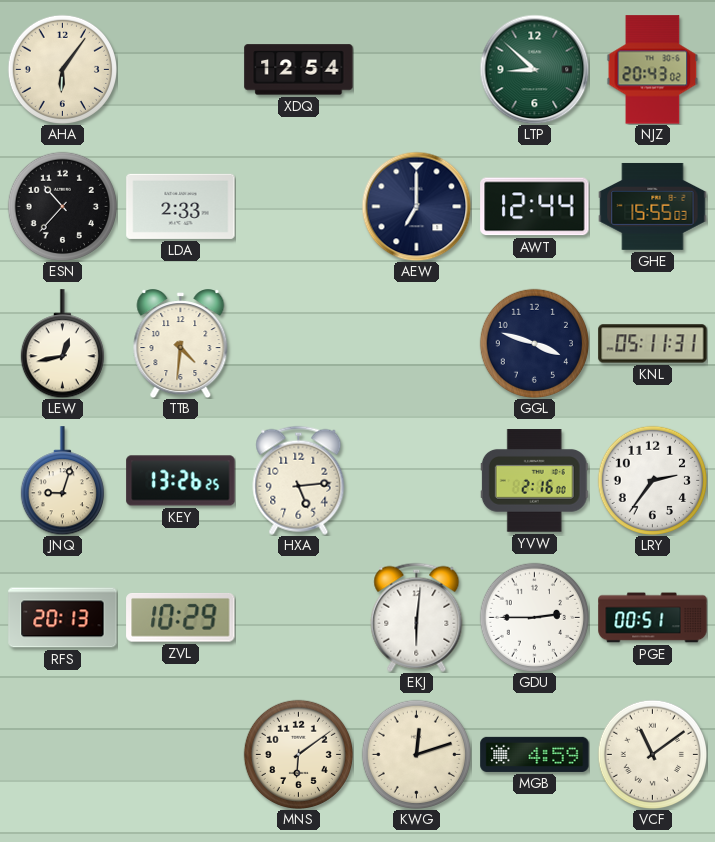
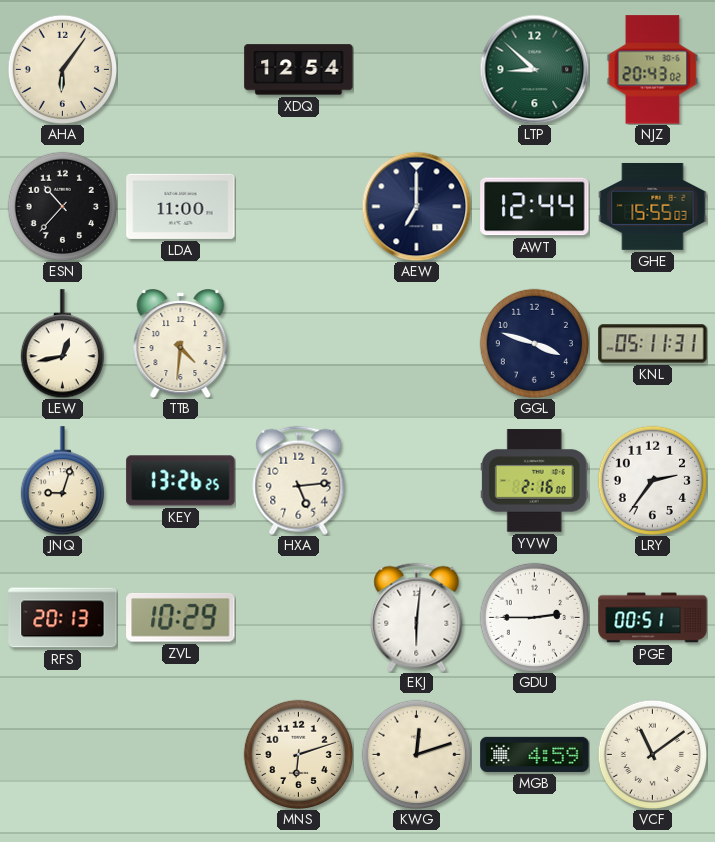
LDA: 2:33 -> 11:00 (181, 206)
MNS: 6:09 -> 6:12 (298, 754)
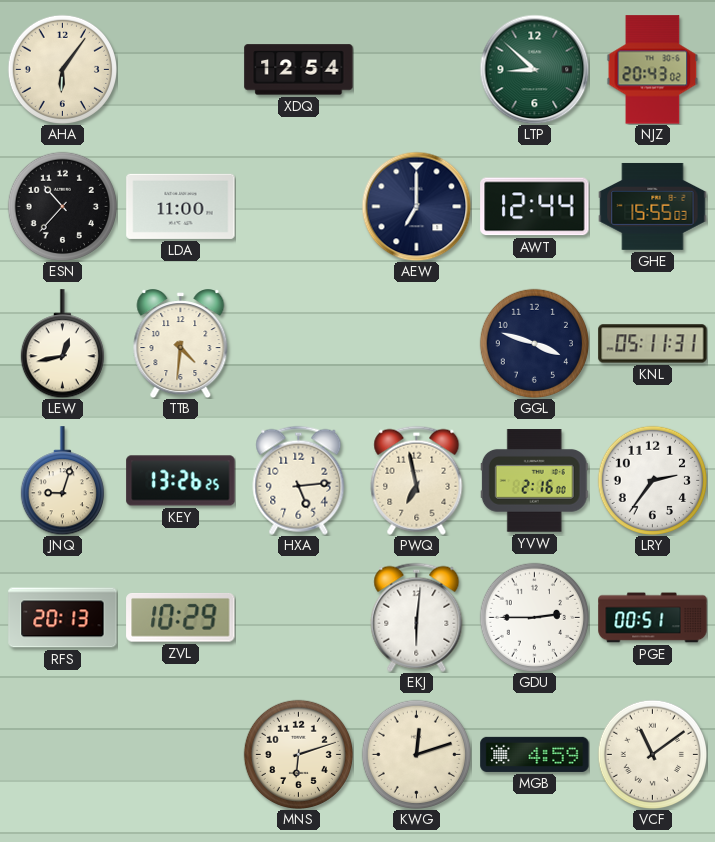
PWQ: none -> 6:58 (417, 480)
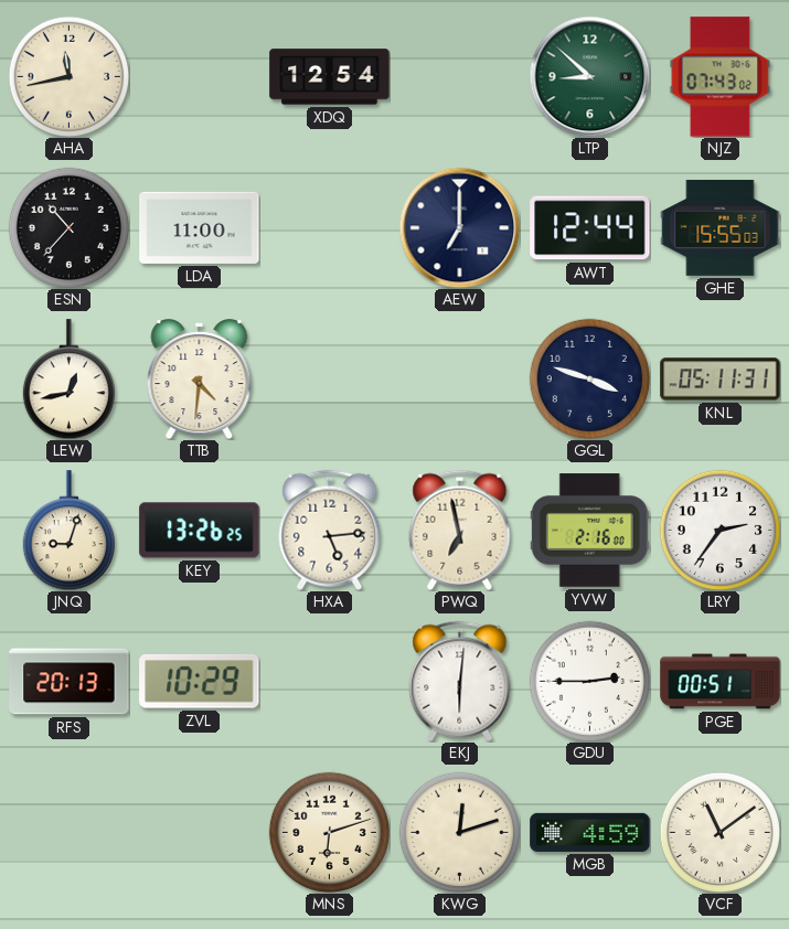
AHA: 6:06 -> 11:43 (68, 76)
NJZ: 20:43 -> 07:43 (721, 77)
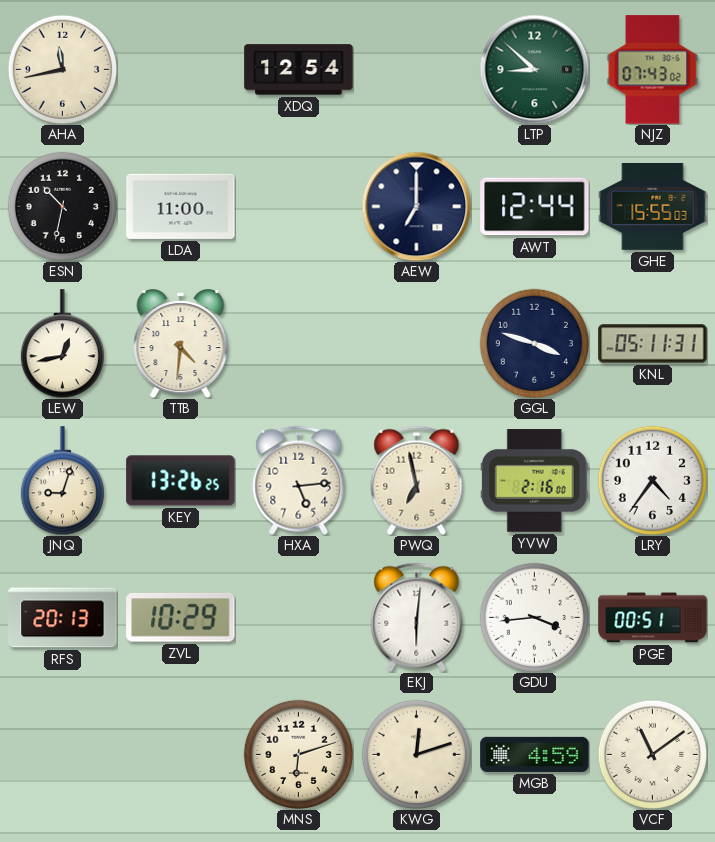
ESN: 10:37 -> 10:32 (62, 206)
LRY: 2:36 -> 4:36 (652, 480)
GDU: 2:45 -> 3:44 (534, 617)
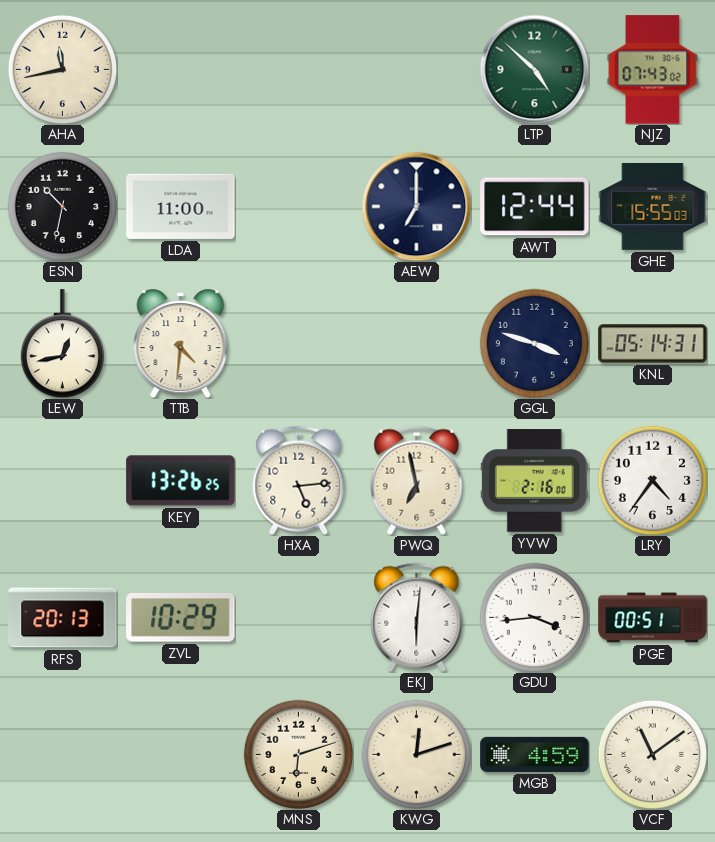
XDQ: 12:54 -> none (299, 70)
LTP: 8:52 -> 4:52 (534, 69)
KNL: 05:11 -> 05:14 (653, 344)
JNQ: 9:03 -> none (62, 481)
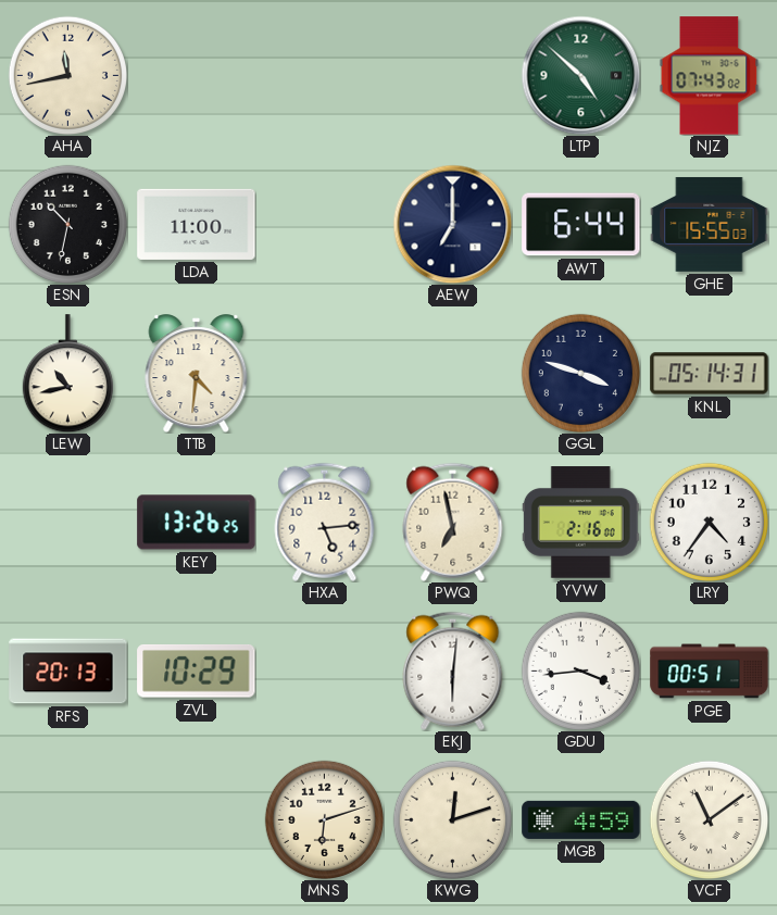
AWT: 12:44 -> 6:44 (581, 225)
LEW: 12:43 -> 10:43 (67, 374)
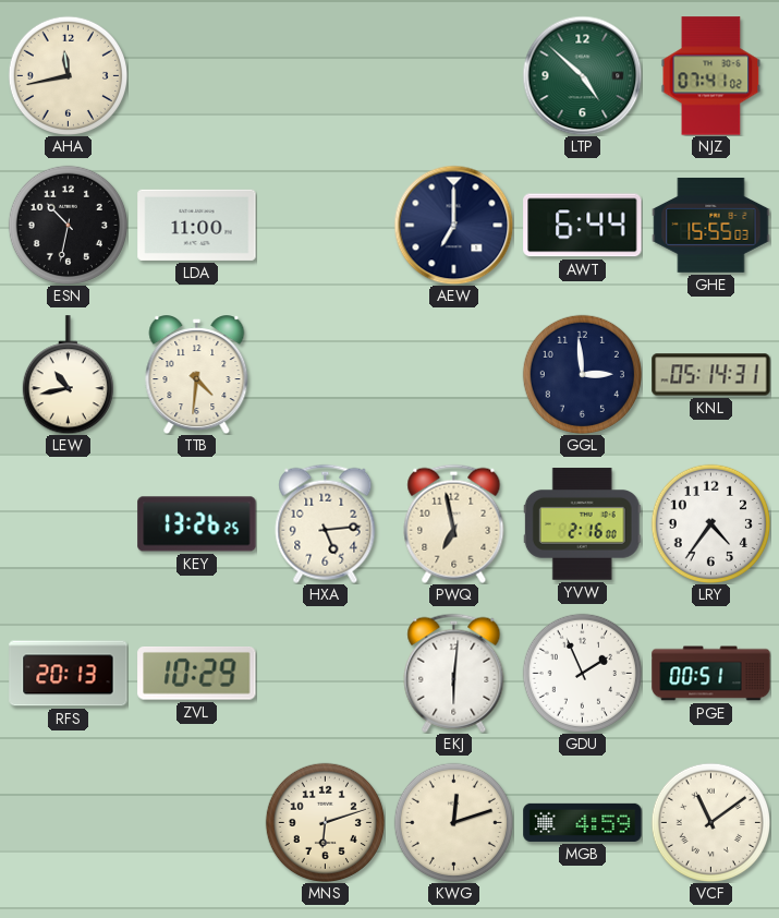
NJZ: 07:43 -> 07:41 (711, 76)
GGL: 3:48 -> 2:59 (582, 374)
GDU: 3:44 -> 1:56 (582, 673)
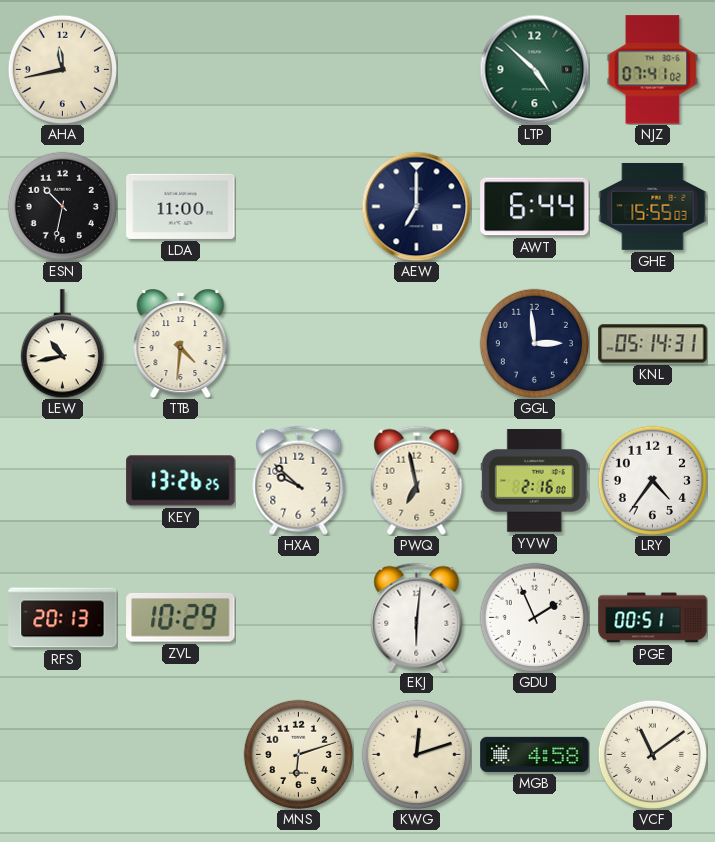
HXA: 5:14 -> 9:52 (299, 480)
MGB: 4:59 -> 4:58 (535, 754)
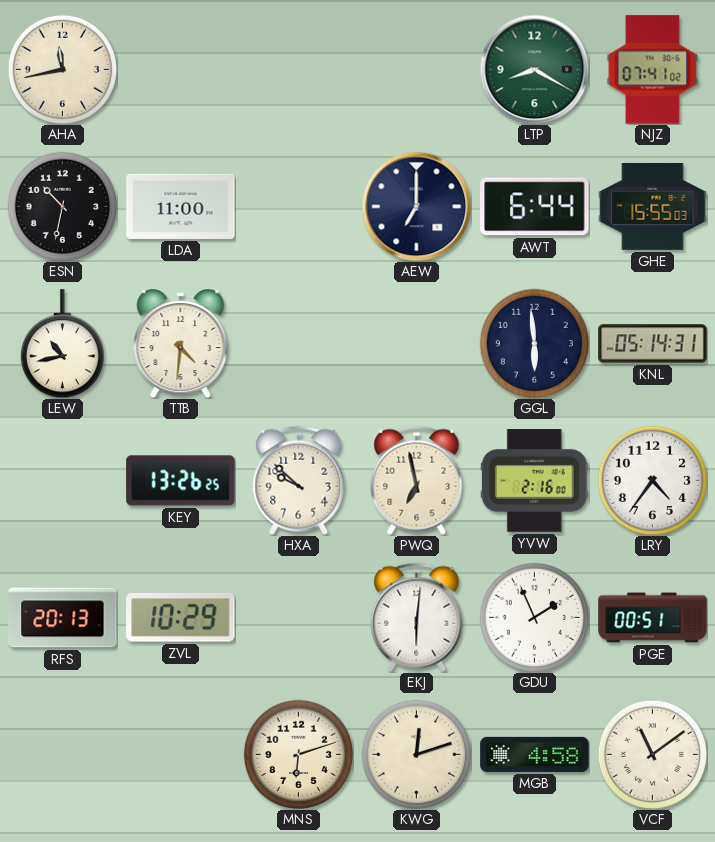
LTP: 4:52 -> 8:20 (534, 69)
GGL: 2:59 -> 5:59 (534, 343)
